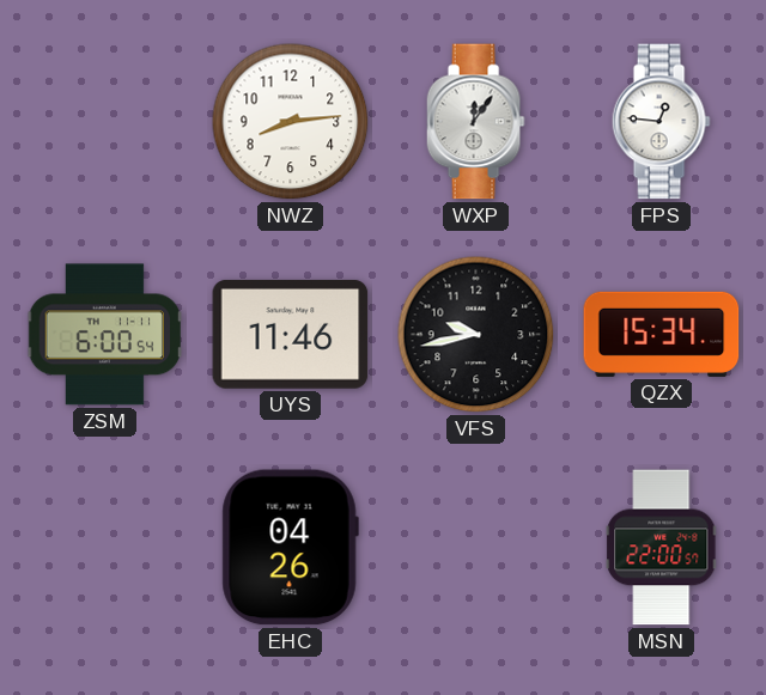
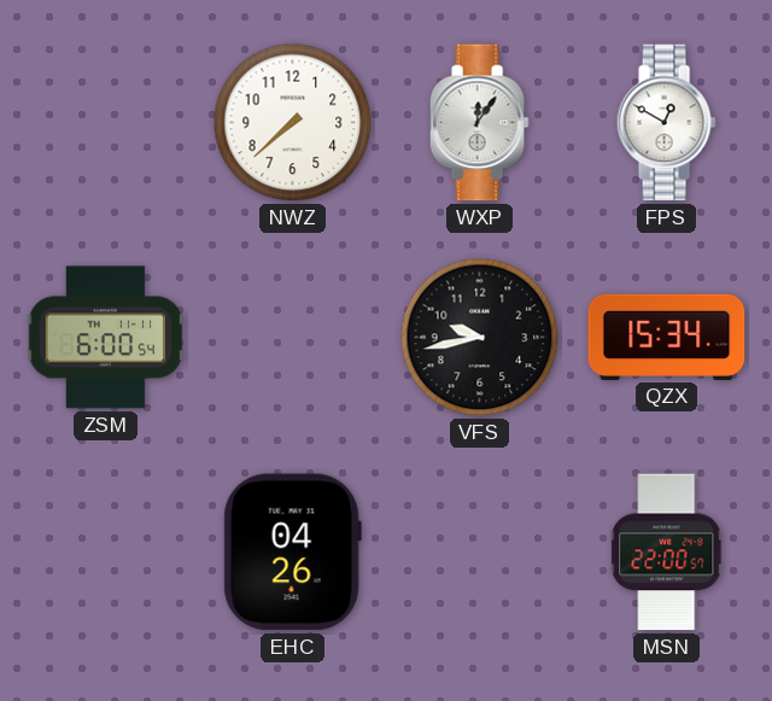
NWZ: 8:14 -> 7:38 (293, 123)
FPS: 12:46 -> 12:50 (666, 123)
UYS: 11:46 -> none (291, 334)
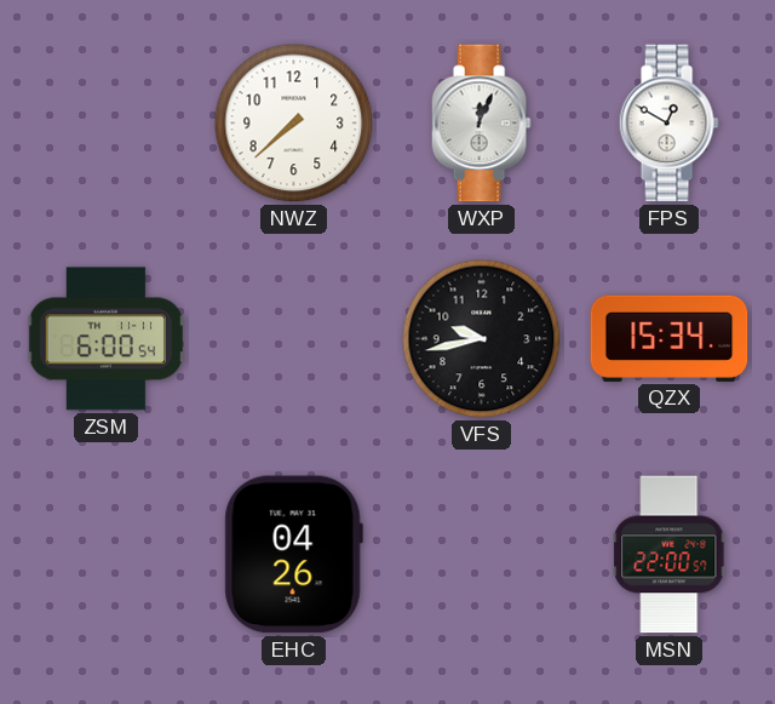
WXP: 12:06 -> 12:04 (481, 124)
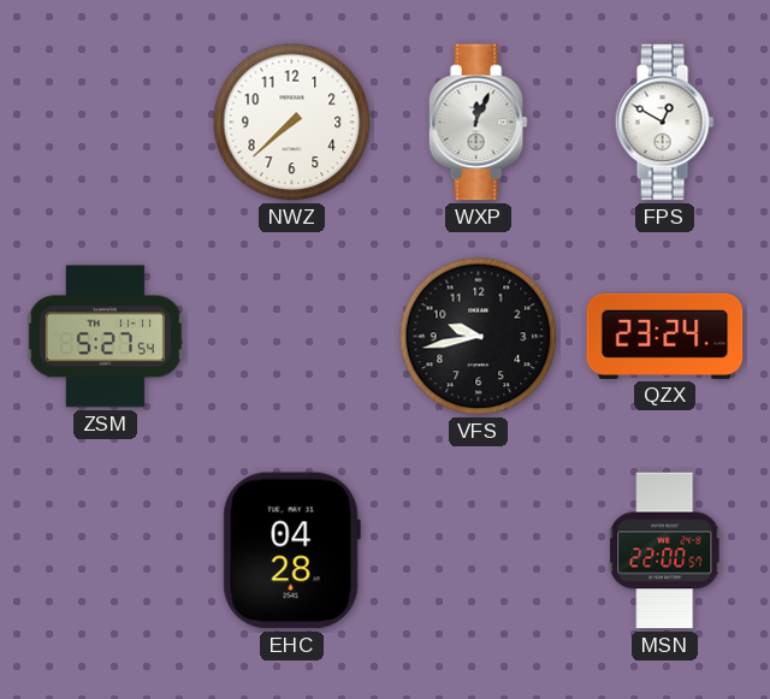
ZSM: 6:00 -> 5:27 (105, 337)
QZX: 15:34 -> 23:24 (665, 336)
EHC: 04:26 -> 04:28 (291, 551)
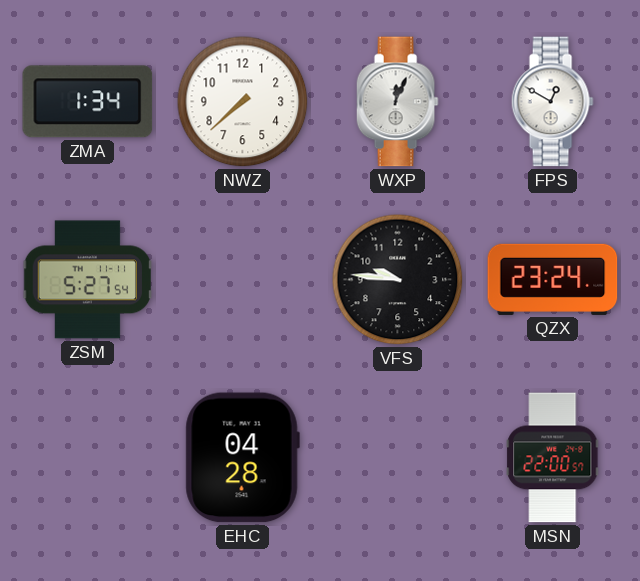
ZMA: none -> 1:34 (88, 102)
VFS: 9:43 -> 9:46 (398, 280)
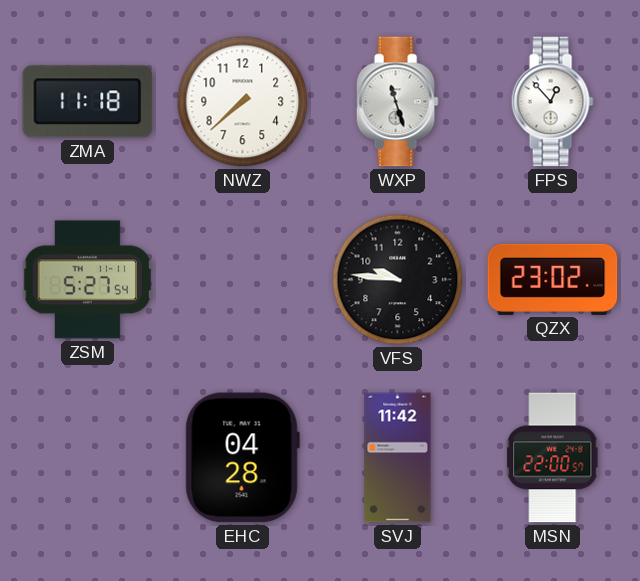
ZMA: 1:34 -> 11:18 (88, 102)
WXP: 12:04 -> 11:27 (397, 102)
FPS: 12:50 -> 12:53 (552, 102)
QZX: 23:24 -> 23:02 (553, 279)
SVJ: none -> 11:42 (398, 458)
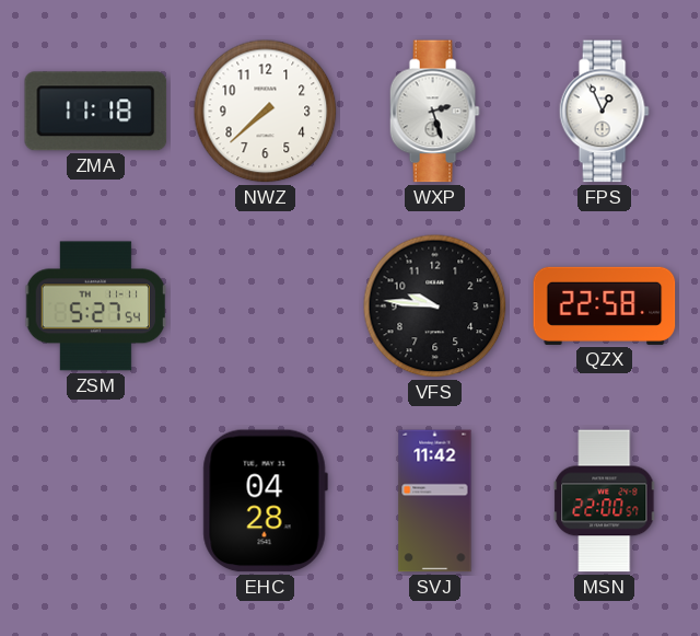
WXP: 11:27 -> 2:27 (434, 112)
FPS: 12:53 -> 12:56 (604, 112)
QZX: 23:02 -> 22:58 (605, 305)
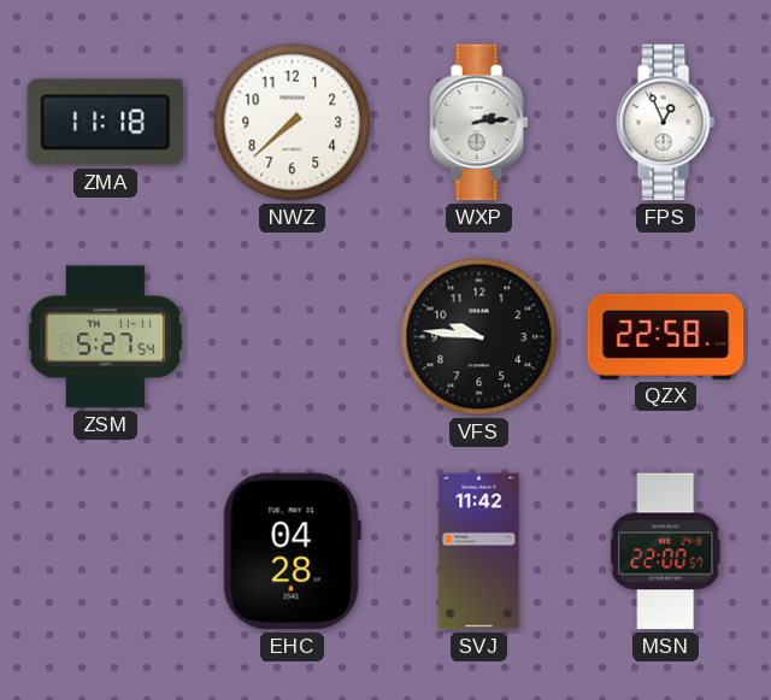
WXP: 2:27 -> 2:14 (478, 123)
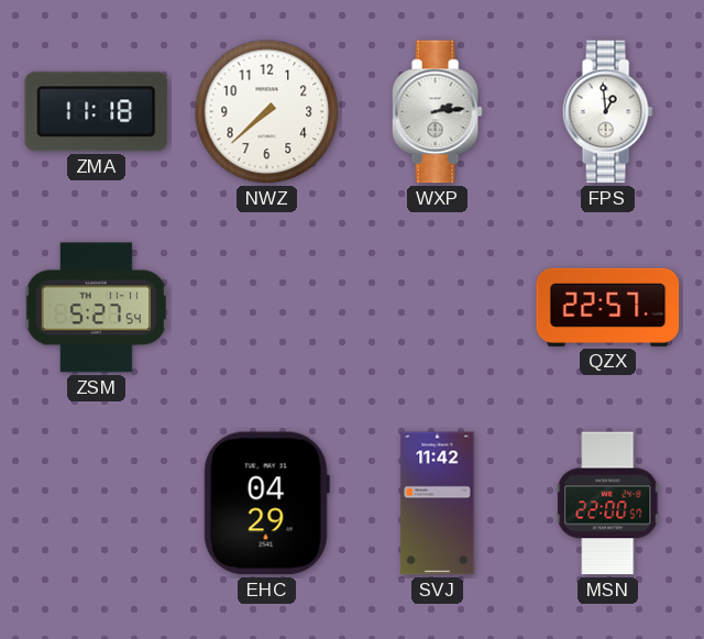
FPS: 12:56 -> 12:59 (607, 112)
VFS: 9:46 -> none (479, 337)
QZX: 22:58 -> 22:57 (608, 307)
EHC: 04:28 -> 04:29 (266, 504)
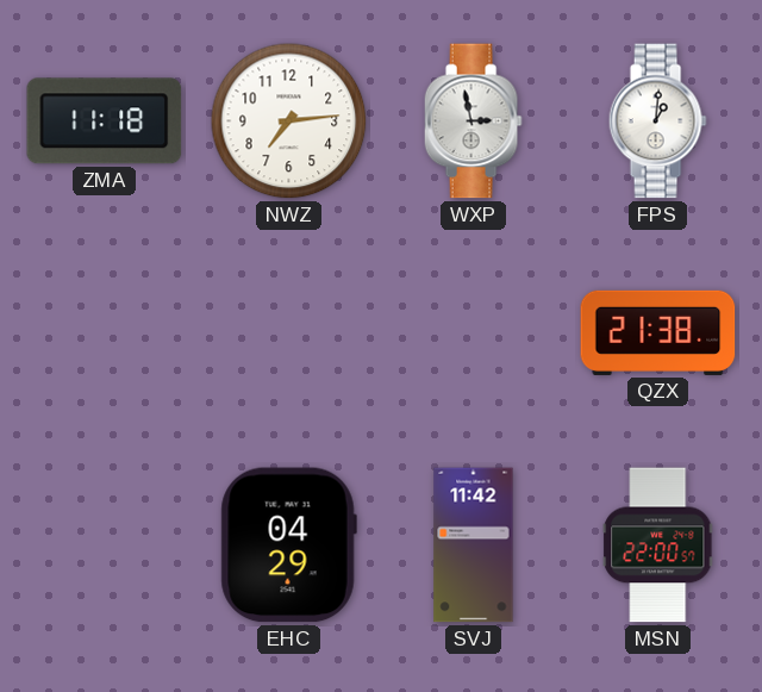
NWZ: 7:38 -> 7:14 (289, 121)
WXP: 2:14 -> 2:58 (473, 121)
FPS: 12:59 -> 1:01 (657, 121)
ZSM: 5:27 -> none (96, 308)
QZX: 22:57 -> 21:38 (658, 332)
